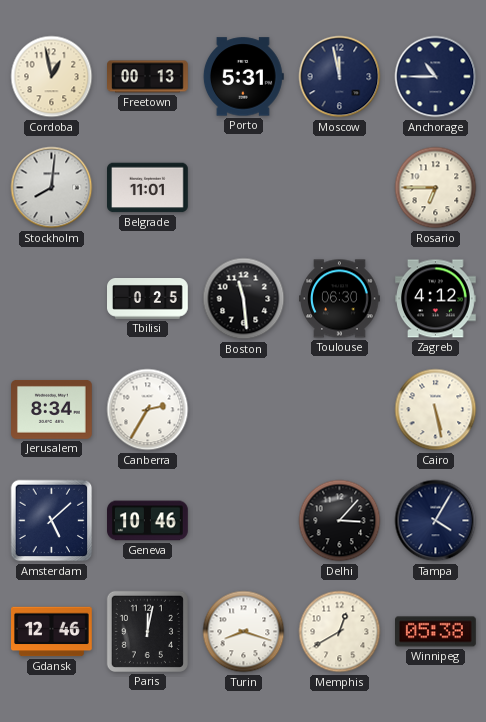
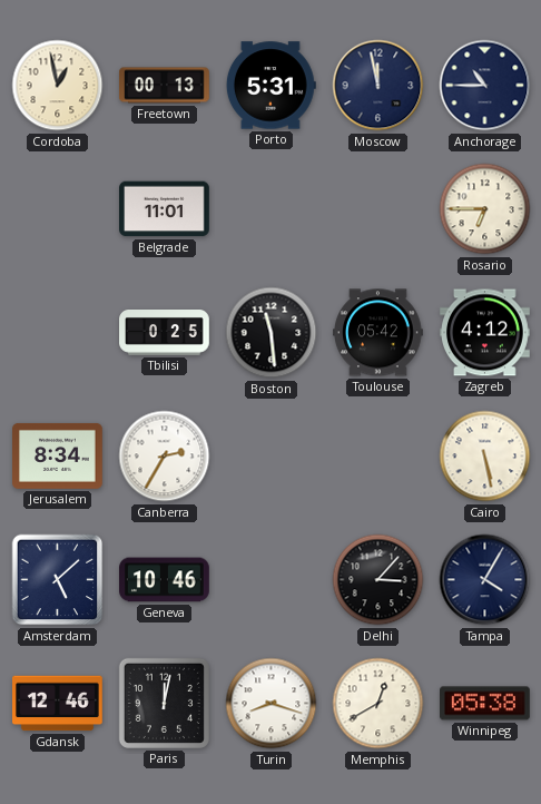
Stockholm: 8:01 -> none (52, 188)
Toulouse: 06:30 -> 05:42 (378, 333)
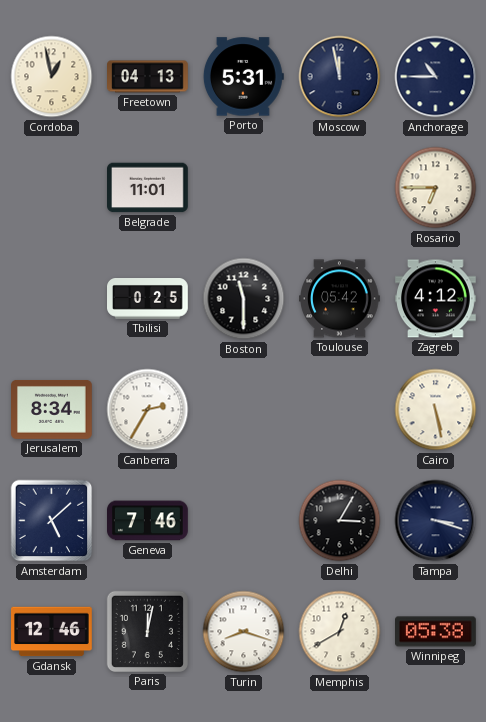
Freetown: 00:13 -> 04:13 (148, 77)
Boston: 11:29 -> 11:30 (244, 299)
Geneva: 10:46 -> 7:46 (148, 521)
Delhi: 3:07 -> 3:05 (340, 521)
Tampa: 4:05 -> 3:18 (436, 521)
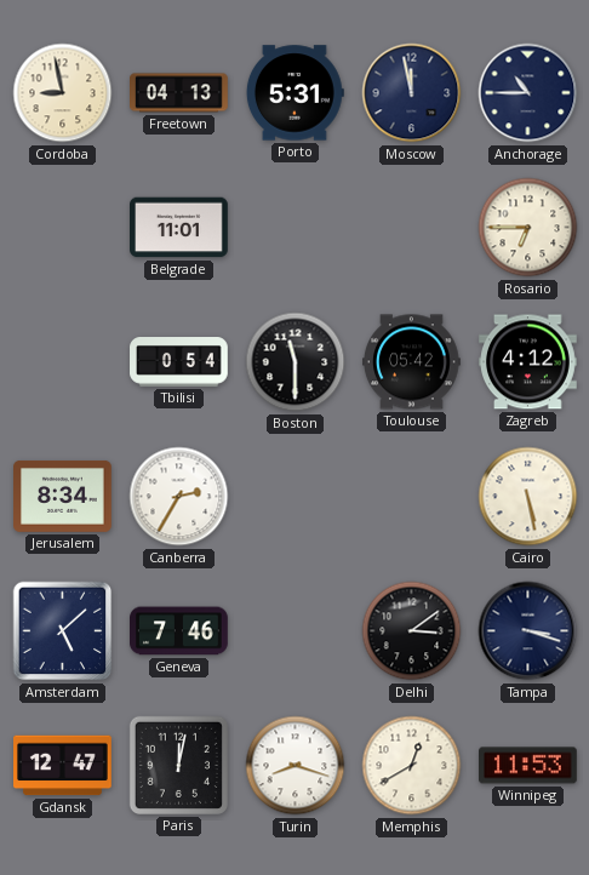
Cordoba: 12:58 -> 8:58 (63, 93)
Tbilisi: 0:25 -> 0:54 (179, 362)
Delhi: 3:05 -> 3:09 (412, 631)
Gdansk: 12:46 -> 12:47 (63, 766)
Winnipeg: 05:38 -> 11:53 (528, 766)
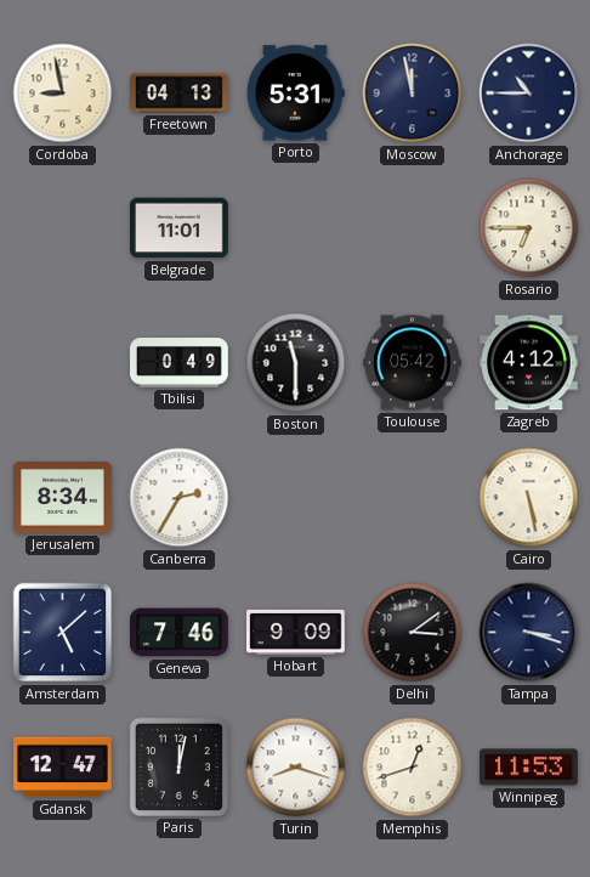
Tbilisi: 0:54 -> 0:49 (180, 363)
Hobart: none -> 9:09 (296, 632)
Memphis: 12:40 -> 12:42 (413, 768)
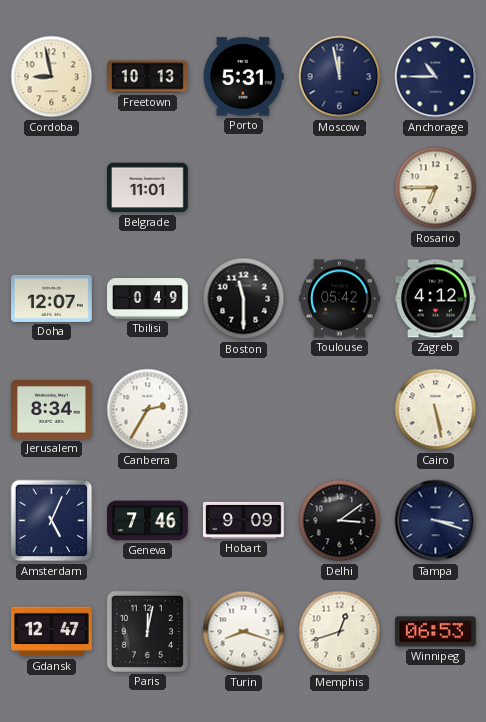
Freetown: 04:13 -> 10:13 (148, 77)
Doha: none -> 12:07 (52, 298)
Amsterdam: 5:08 -> 5:04 (52, 521)
Winnipeg: 11:53 -> 06:53 (436, 632)
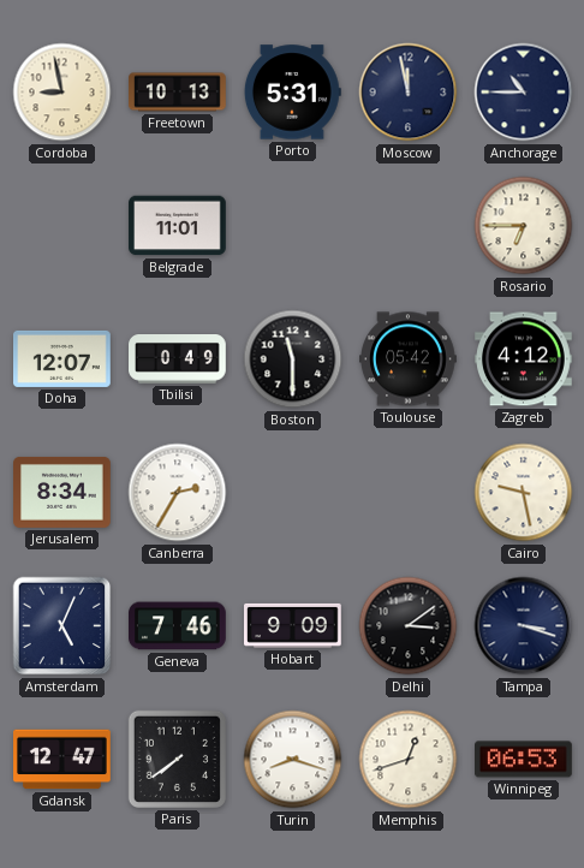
Cairo: 5:28 -> 9:28 (524, 493)
Paris: 12:02 -> 7:39 (177, 759)
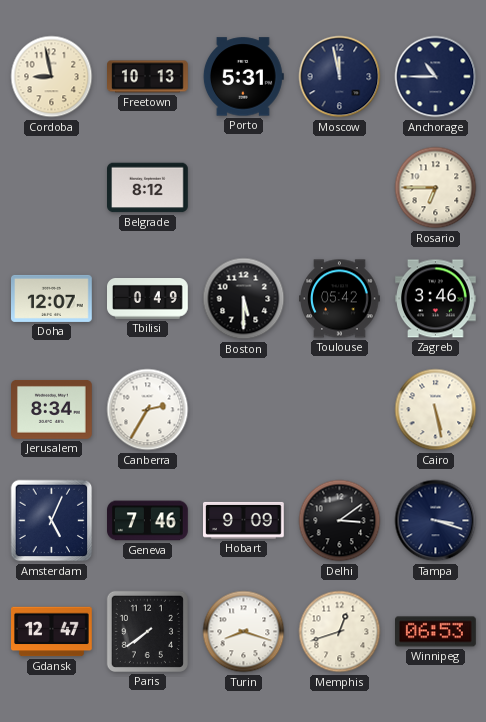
Belgrade: 11:01 -> 8:12 (148, 188)
Boston: 11:30 -> 5:30 (244, 299)
Zagreb: 4:12 -> 3:46 (436, 299)
Cairo: 9:28 -> 5:28 (436, 410)
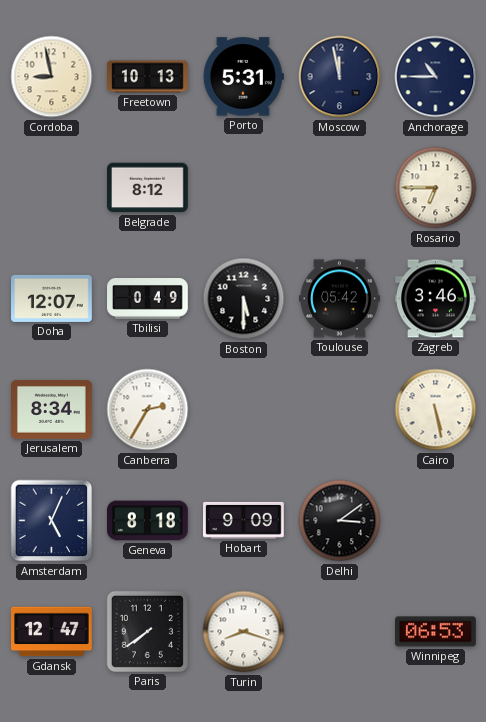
Geneva: 7:46 -> 8:18 (148, 521)
Tampa: 3:18 -> none (436, 521)
Memphis: 12:42 -> none (340, 632)
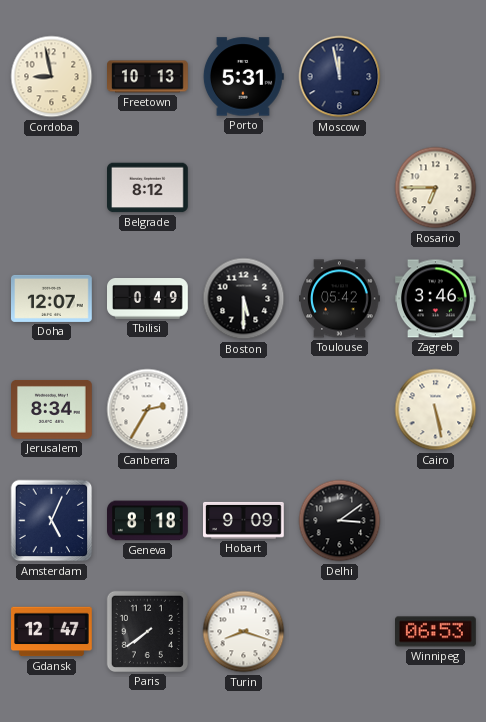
Anchorage: 10:45 -> none (436, 77)
